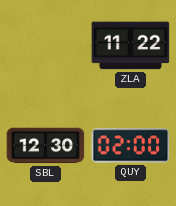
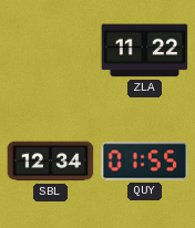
SBL: 12:30 -> 12:34 (50, 162)
QUY: 02:00 -> 01:55 (144, 162)
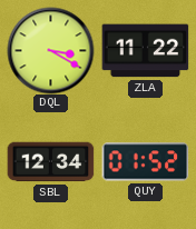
DQL: none -> 3:20 (50, 50)
QUY: 01:55 -> 01:52 (145, 162)
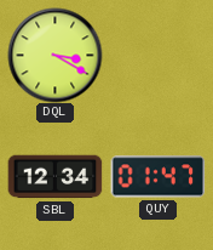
ZLA: 11:22 -> none (145, 51)
QUY: 01:52 -> 01:47 (157, 177)
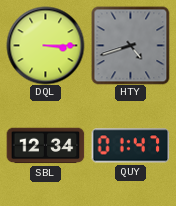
DQL: 3:20 -> 3:15 (45, 45)
HTY: none -> 4:42 (130, 45)
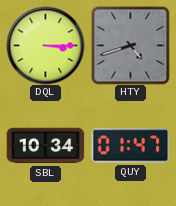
SBL: 12:34 -> 10:34 (45, 146)
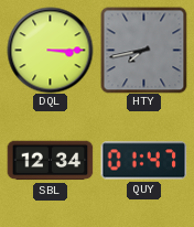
HTY: 4:42 -> 7:43 (143, 50)
SBL: 10:34 -> 12:34 (50, 161)
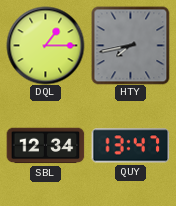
DQL: 3:15 -> 1:15 (45, 45)
QUY: 01:47 -> 13:47 (130, 146)
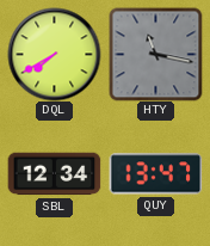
DQL: 1:15 -> 7:40 (54, 54)
HTY: 7:43 -> 11:17 (155, 54)
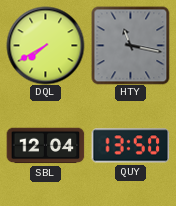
SBL: 12:34 -> 12:04 (45, 146)
QUY: 13:47 -> 13:50 (130, 146)
